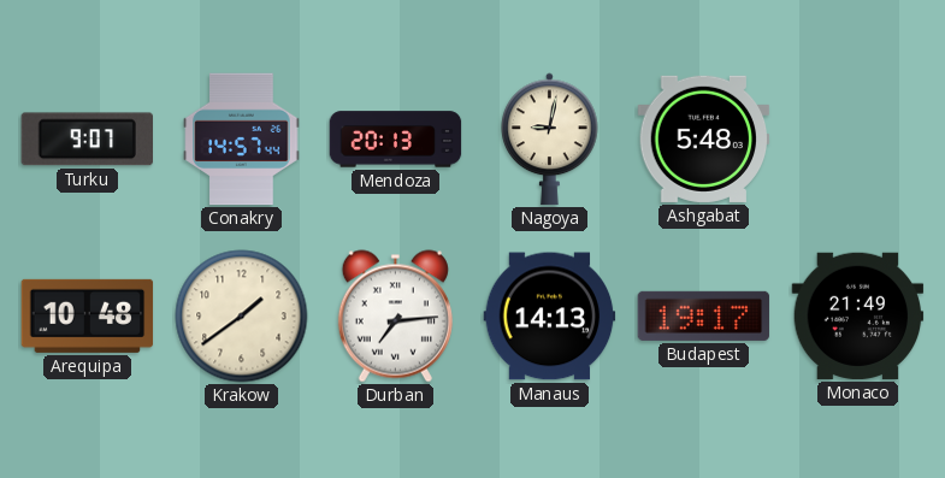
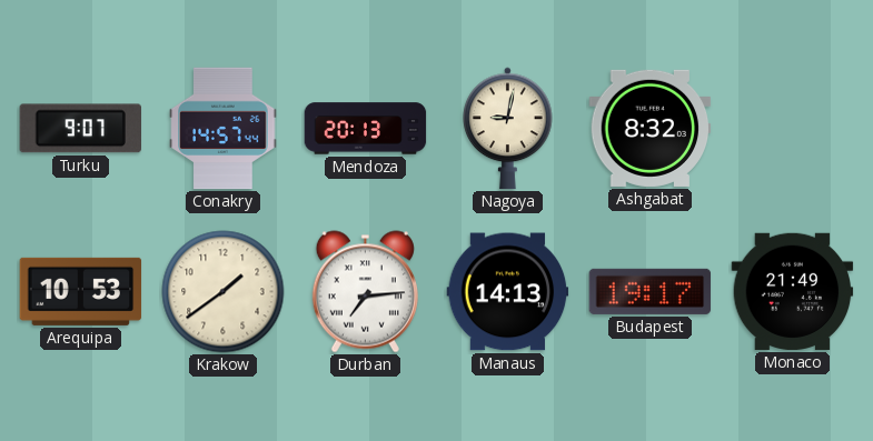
Ashgabat: 5:48 -> 8:32 (651, 128)
Arequipa: 10:48 -> 10:53 (81, 291)
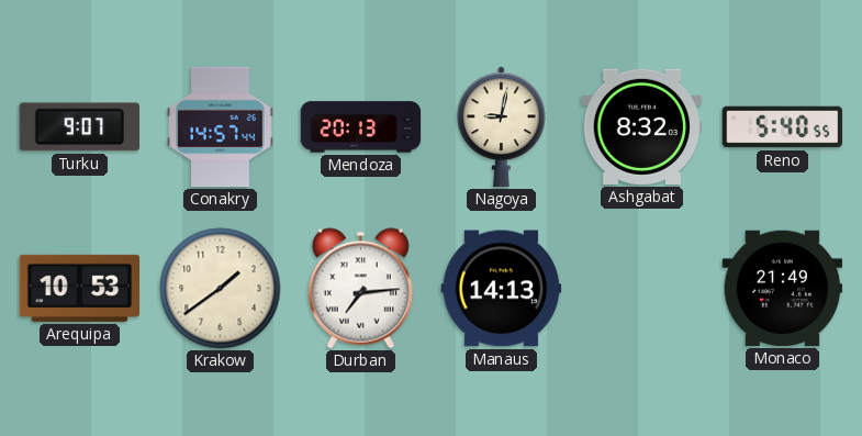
Reno: none -> 5:40 (783, 127)
Budapest: 19:17 -> none (651, 291)
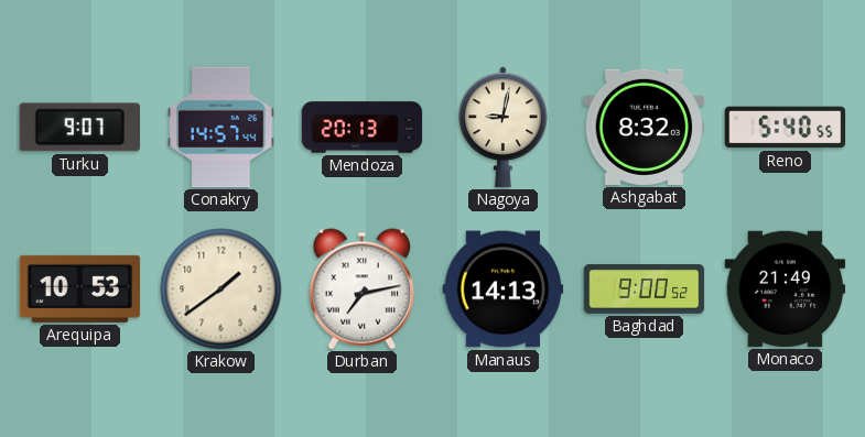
Durban: 7:14 -> 7:13 (361, 289)
Baghdad: none -> 9:00 (645, 288)
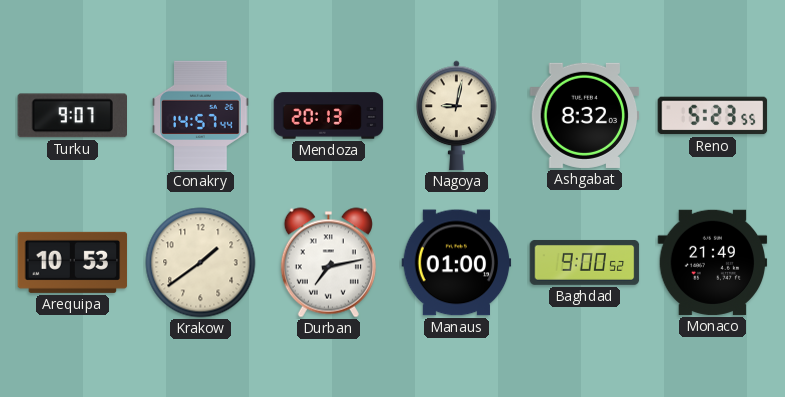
Reno: 5:40 -> 5:23 (713, 116)
Manaus: 14:13 -> 01:00 (457, 263)
